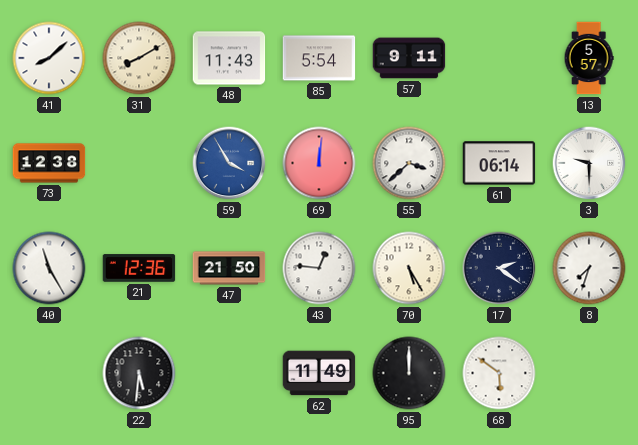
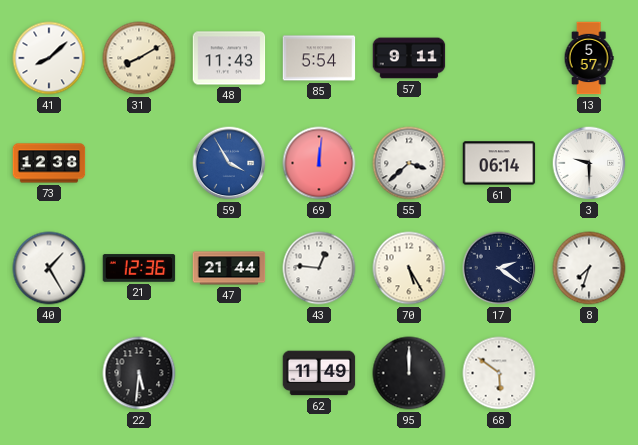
40: 11:25 -> 1:25 (49, 268)
47: 21:50 -> 21:44 (229, 268)
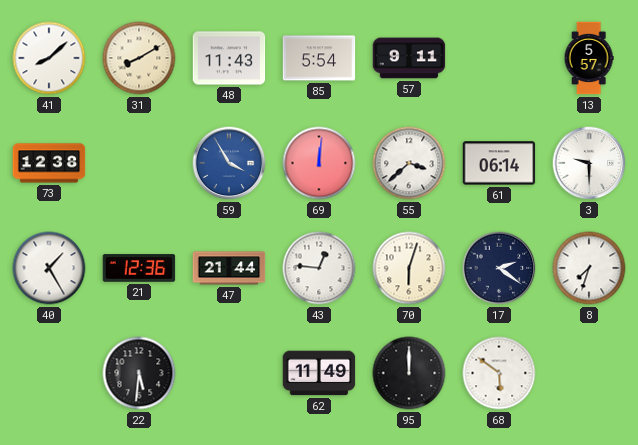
70: 5:25 -> 6:03 (409, 268)
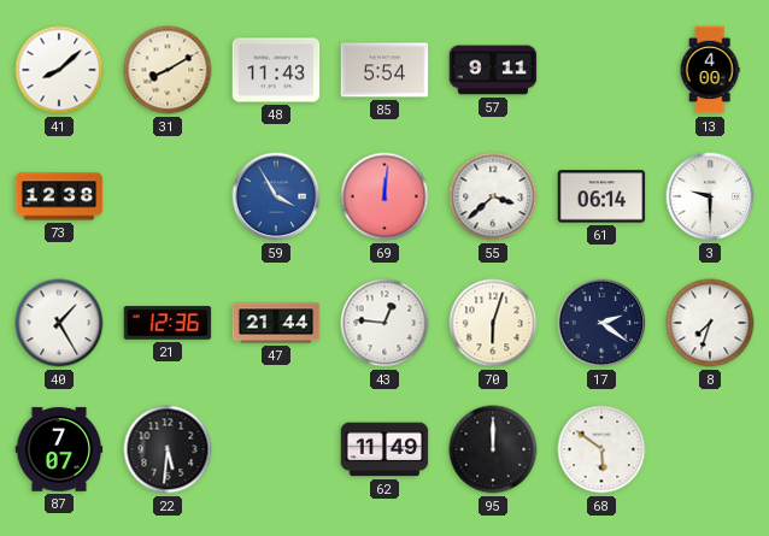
13: 5:57 -> 4:00 (710, 70)
87: none -> 7:07 (59, 449)
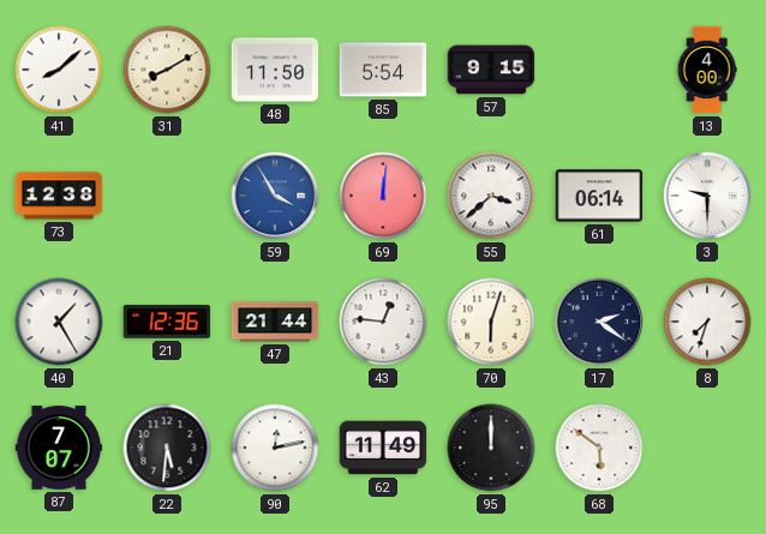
48: 11:43 -> 11:50 (275, 70)
57: 9:11 -> 9:15 (491, 70)
90: none -> 12:13 (275, 448)
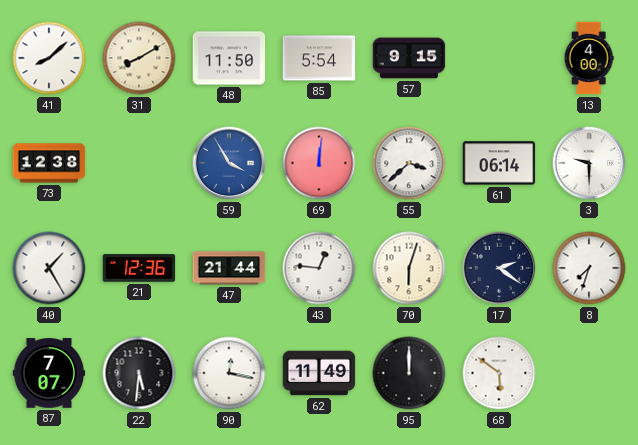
90: 12:13 -> 12:17 (229, 373)
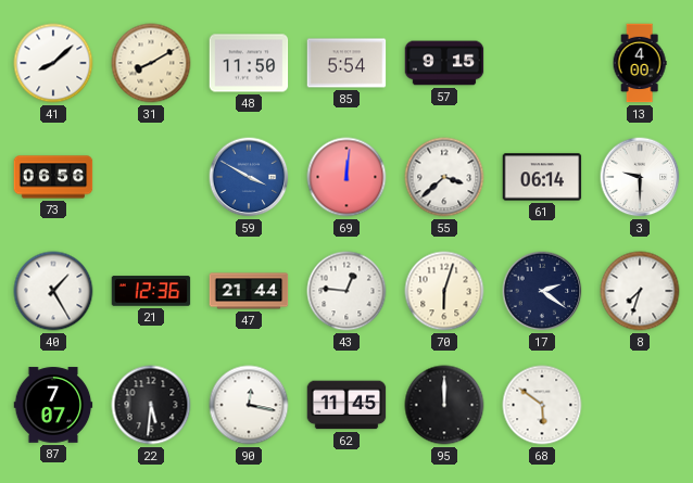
73: 12:38 -> 06:56 (53, 177)
59: 3:55 -> 3:50 (249, 177)
62: 11:49 -> 11:45 (346, 405)
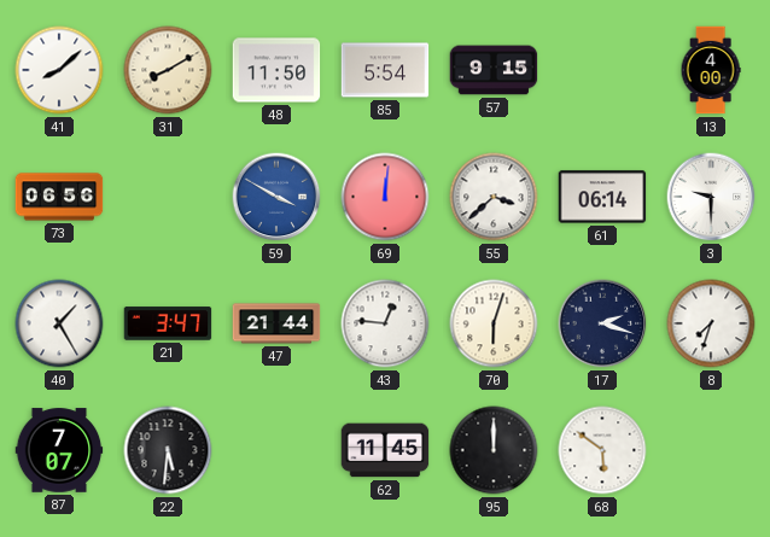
21: 12:36 -> 3:47 (168, 323)
17: 2:21 -> 2:18 (602, 323)
90: 12:17 -> none (249, 405)
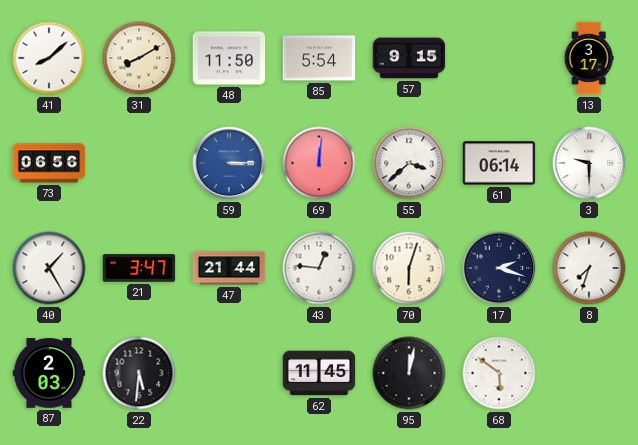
13: 4:00 -> 3:17 (589, 58)
59: 3:50 -> 3:15 (229, 163)
87: 7:07 -> 2:03 (49, 373)
95: 12:00 -> 12:02 (409, 373)
